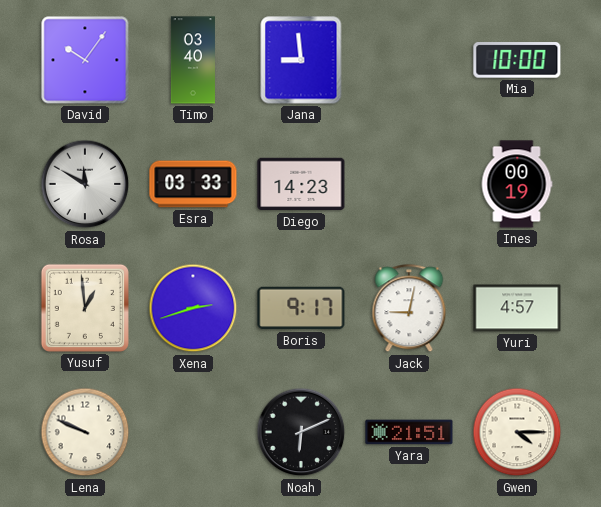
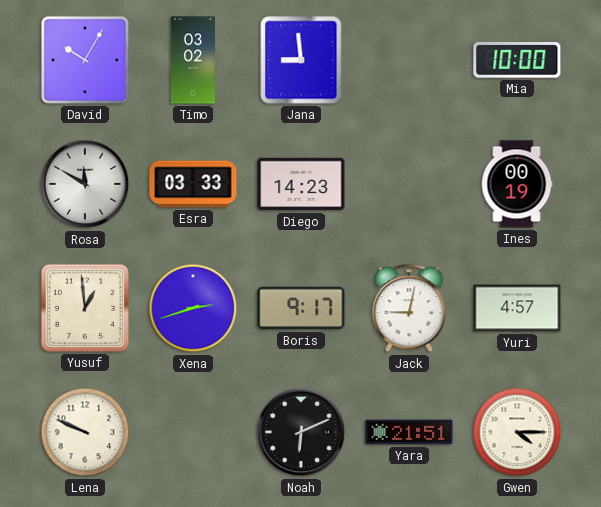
David: 10:06 -> 10:05 (85, 60)
Timo: 03:40 -> 03:02 (193, 60)
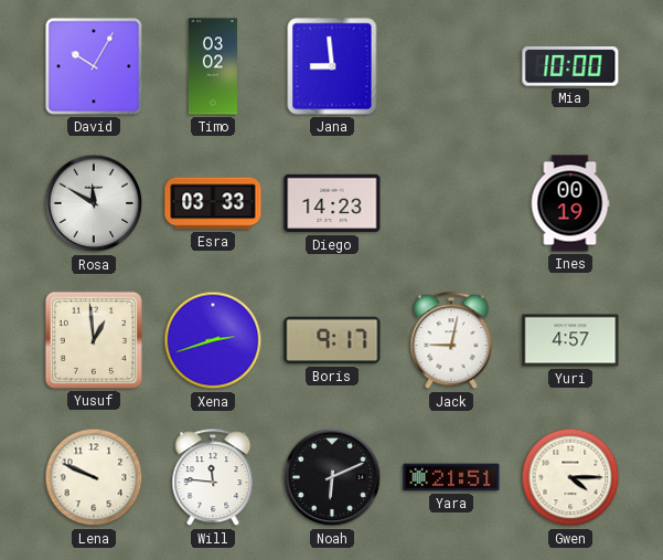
Will: none -> 11:46 (213, 478)
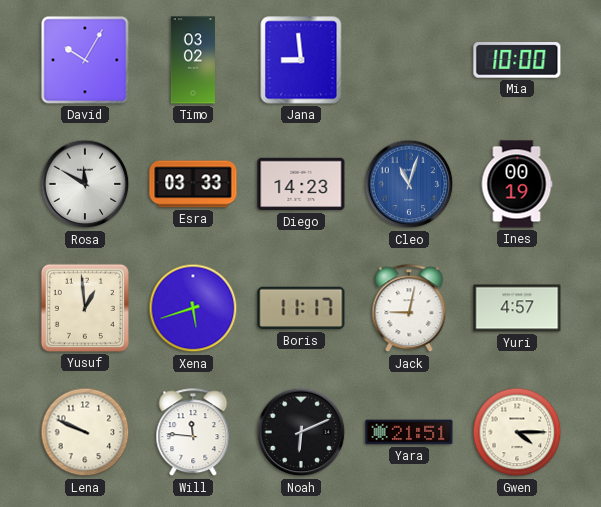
Cleo: none -> 11:03 (409, 184)
Xena: 2:42 -> 5:42 (193, 308)
Boris: 9:17 -> 11:17 (301, 308)
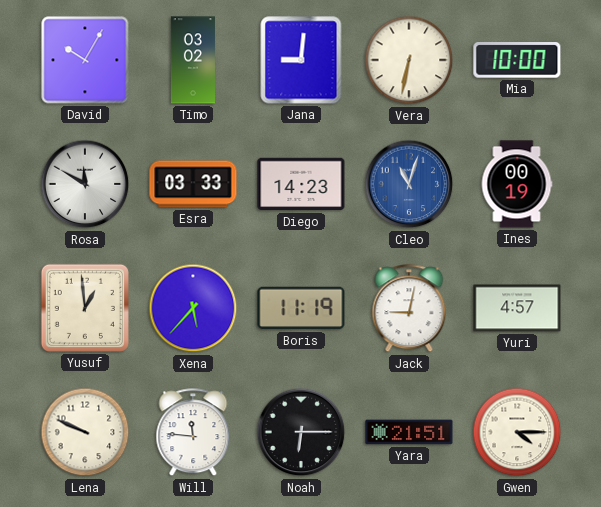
Jana: 8:59 -> 9:01 (301, 60)
Vera: none -> 6:32 (409, 60)
Xena: 5:42 -> 5:37 (193, 308)
Boris: 11:17 -> 11:19 (301, 308)
Noah: 6:11 -> 6:15 (301, 432)
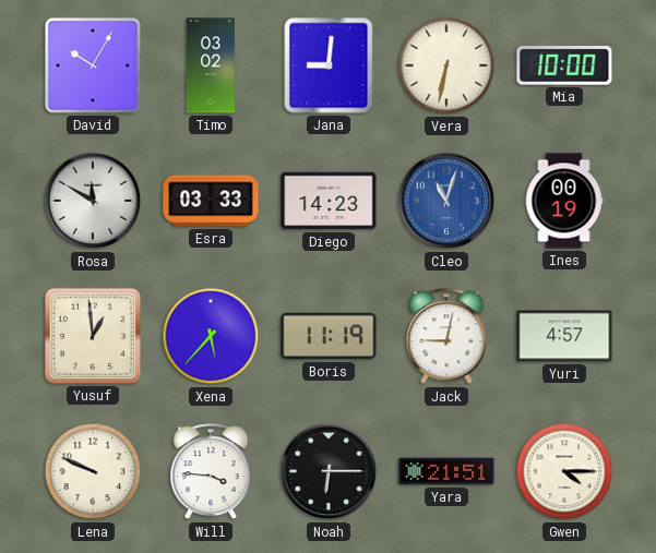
Will: 11:46 -> 3:46 (211, 472)
